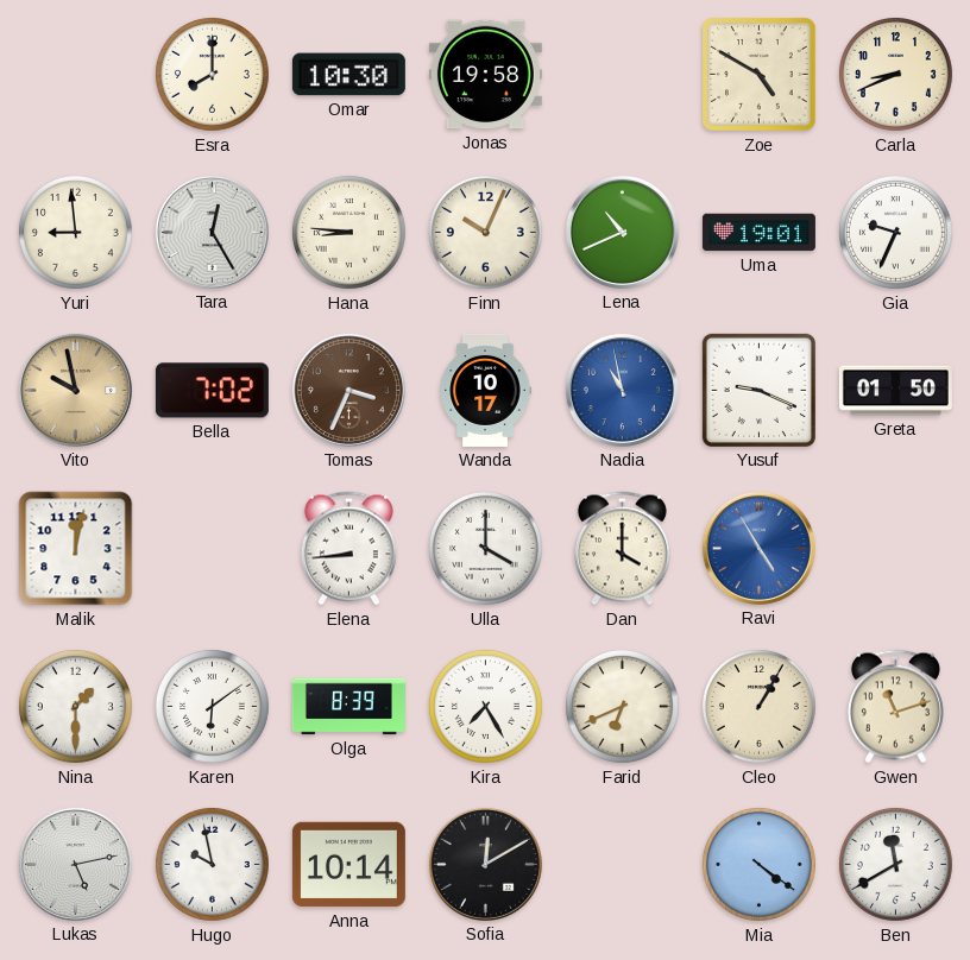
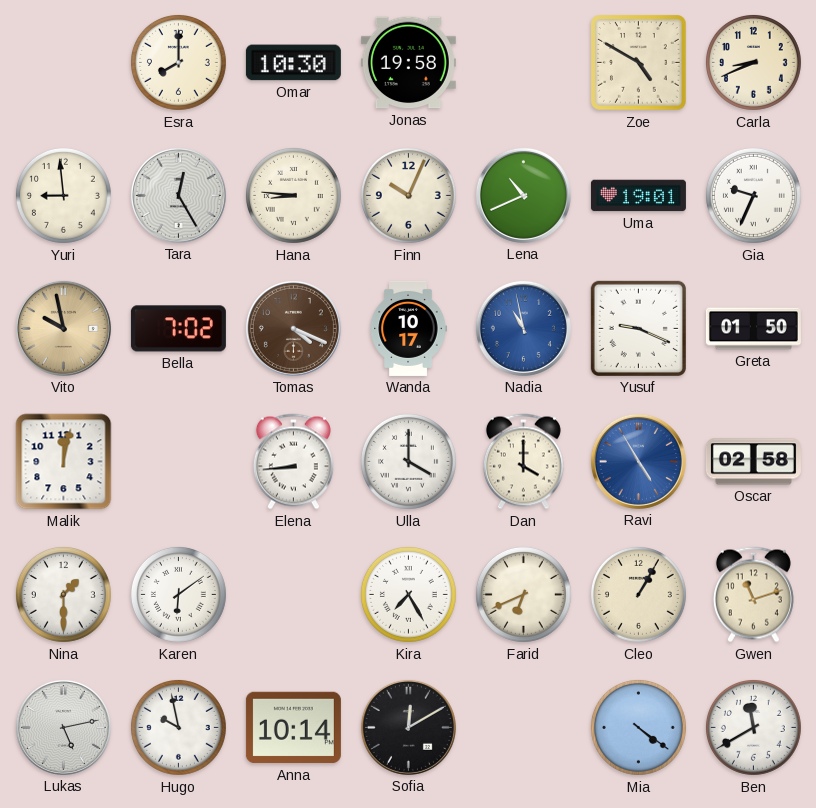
Tomas: 3:34 -> 4:19 (293, 328)
Oscar: none -> 02:58 (753, 462)
Olga: 8:39 -> none (348, 707)
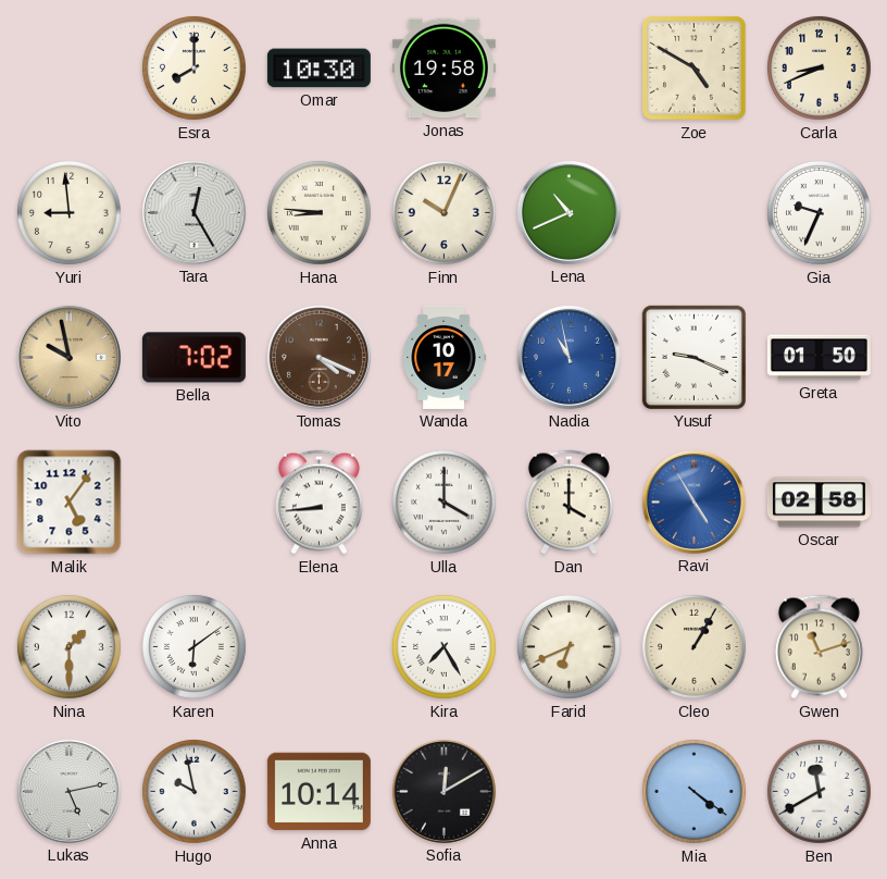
Uma: 19:01 -> none (638, 196)
Malik: 12:02 -> 5:06 (70, 503)
